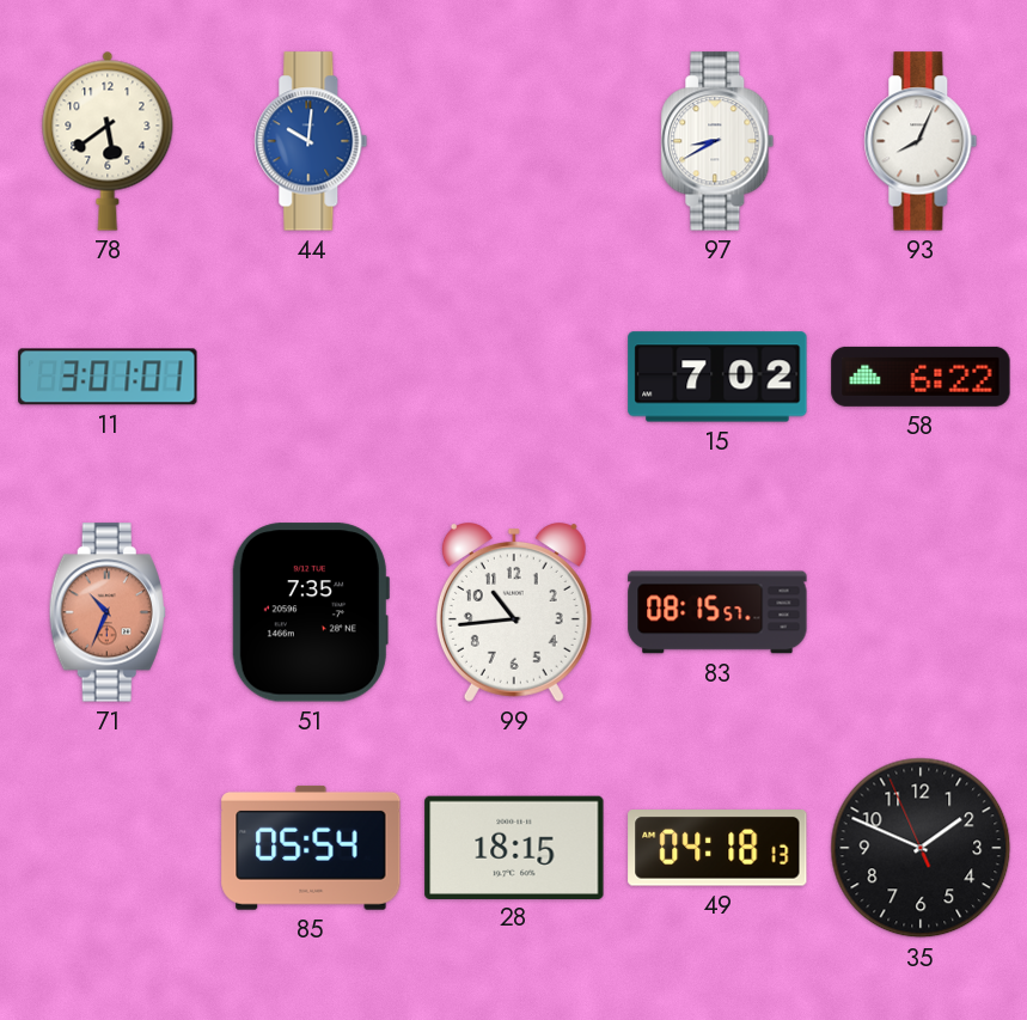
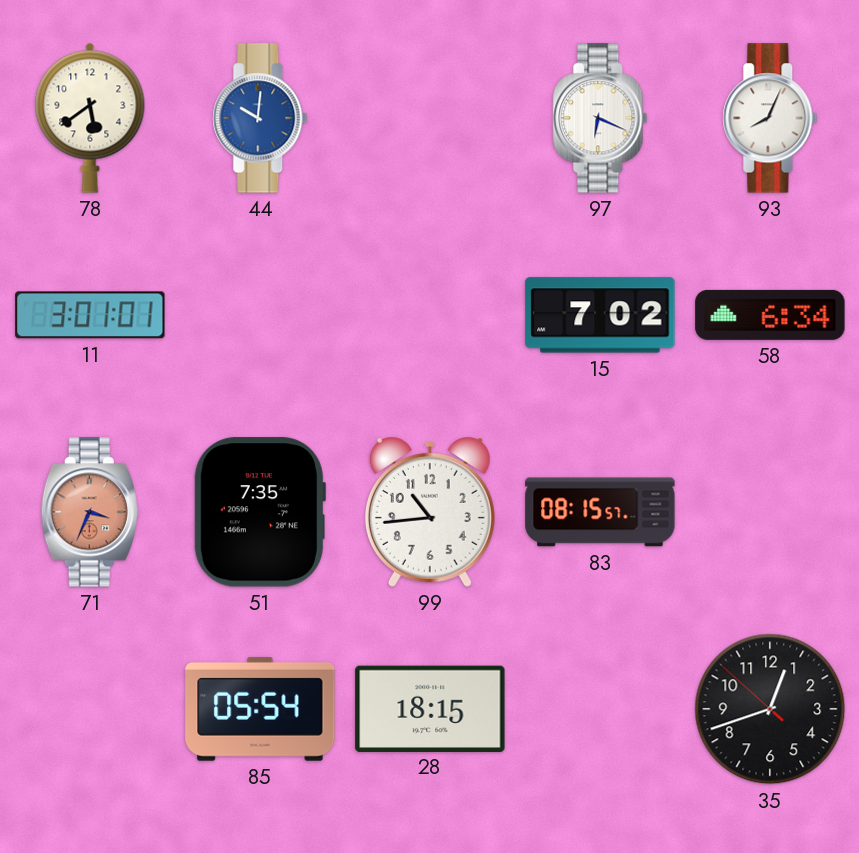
97: 8:40 -> 6:19 (600, 118)
58: 6:22 -> 6:34 (770, 315)
71: 10:34 -> 3:34 (90, 512)
49: 04:18 -> none (717, 848)
35: 1:48 -> 12:41 (770, 709)
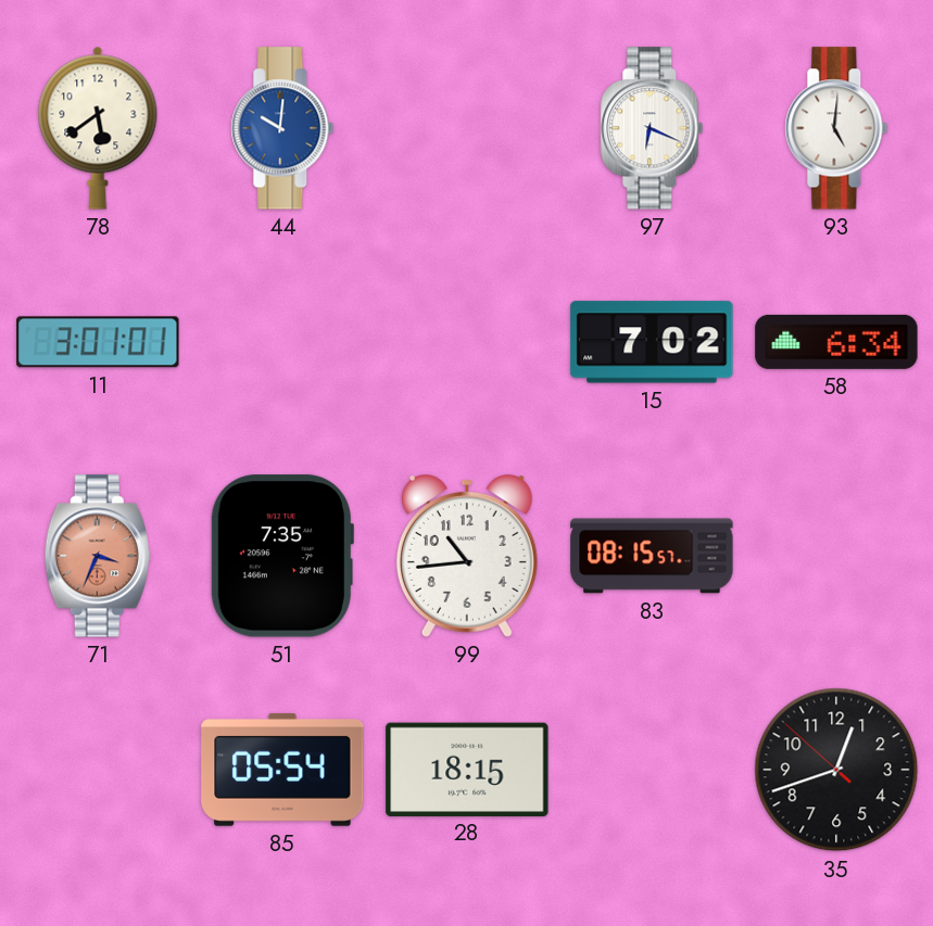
93: 8:04 -> 5:01 (836, 128)
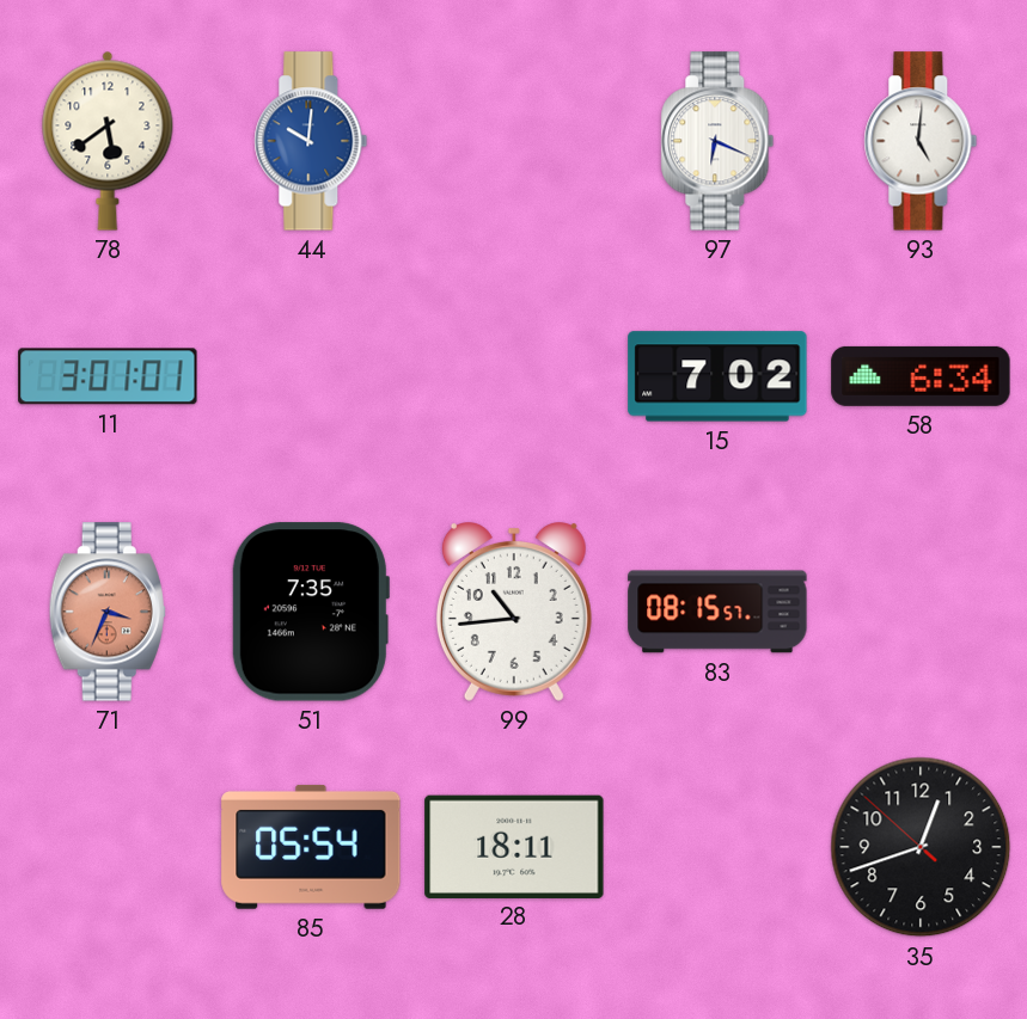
28: 18:15 -> 18:11 (514, 846)
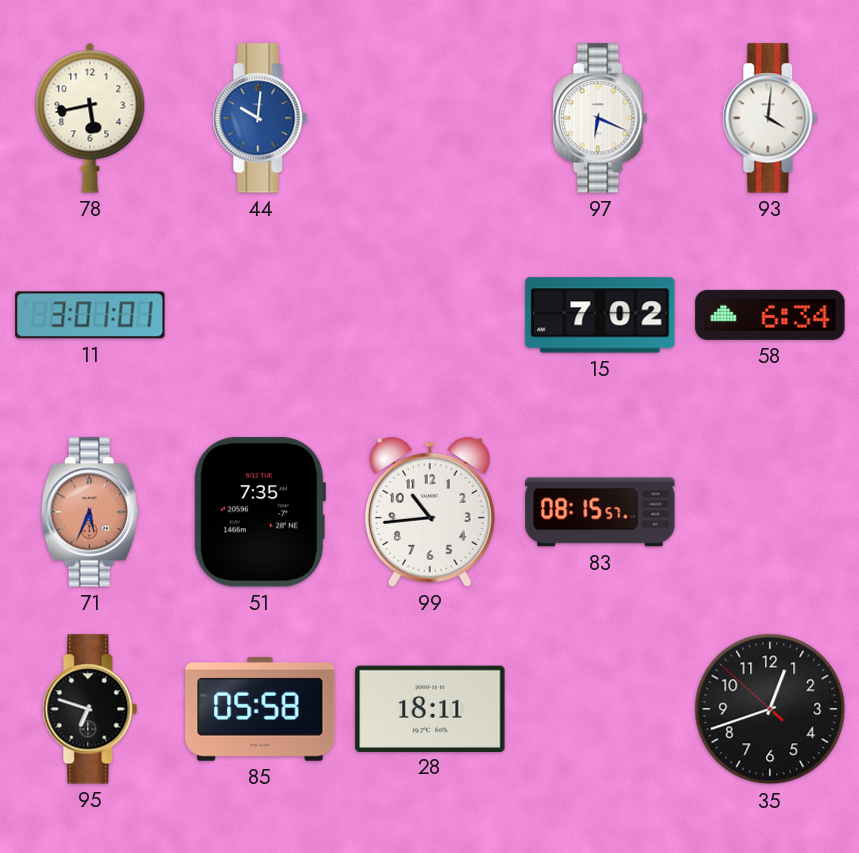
78: 5:39 -> 5:43 (90, 118)
93: 5:01 -> 4:01 (770, 118)
71: 3:34 -> 5:34 (90, 512)
95: none -> 6:48 (90, 709)
85: 05:54 -> 05:58 (260, 709)
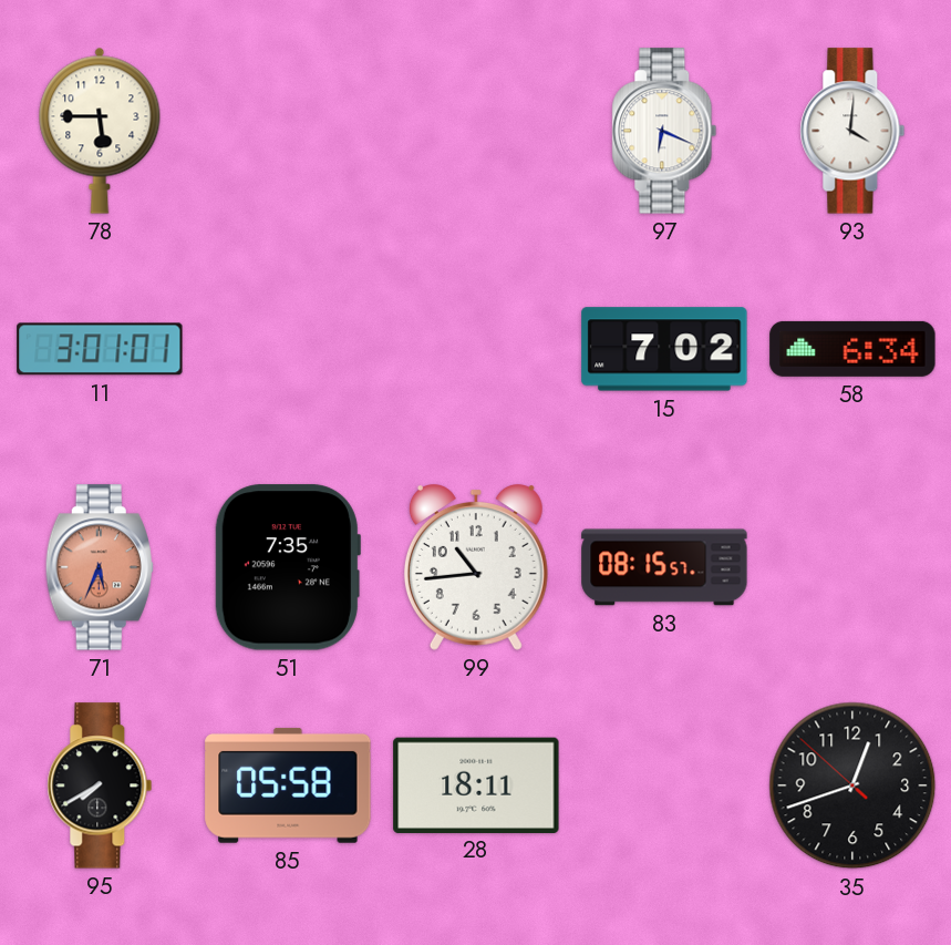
78: 5:43 -> 5:45 (100, 131)
44: 10:01 -> none (260, 118)
95: 6:48 -> 7:40 (100, 785)
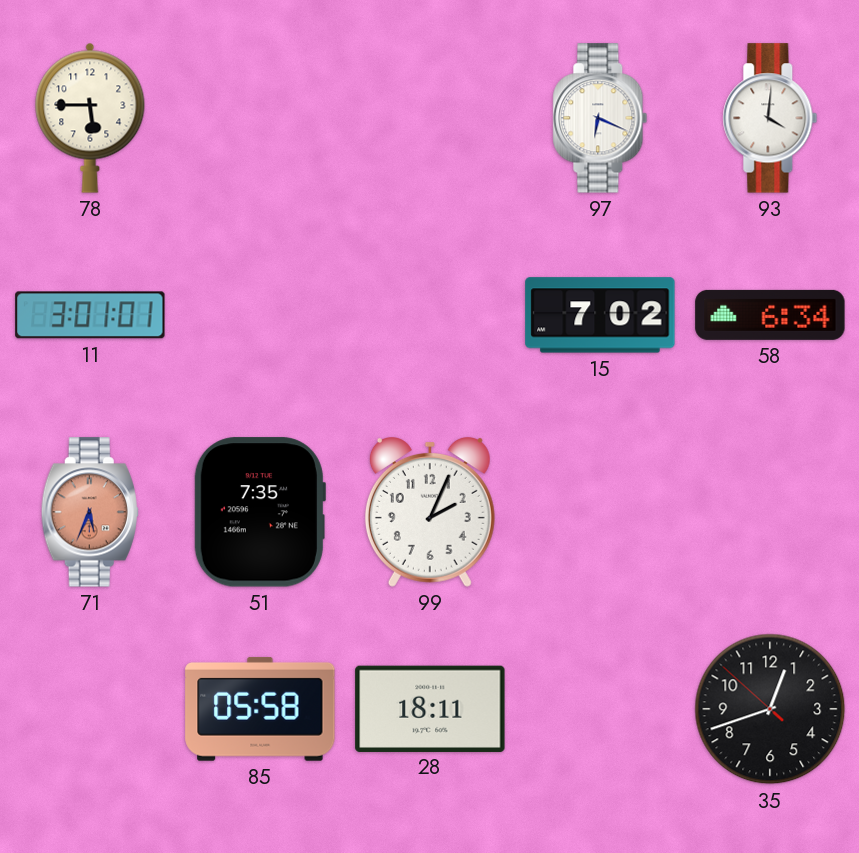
99: 10:44 -> 2:04 (430, 513)
83: 08:15 -> none (664, 567)
95: 7:40 -> none (100, 785)
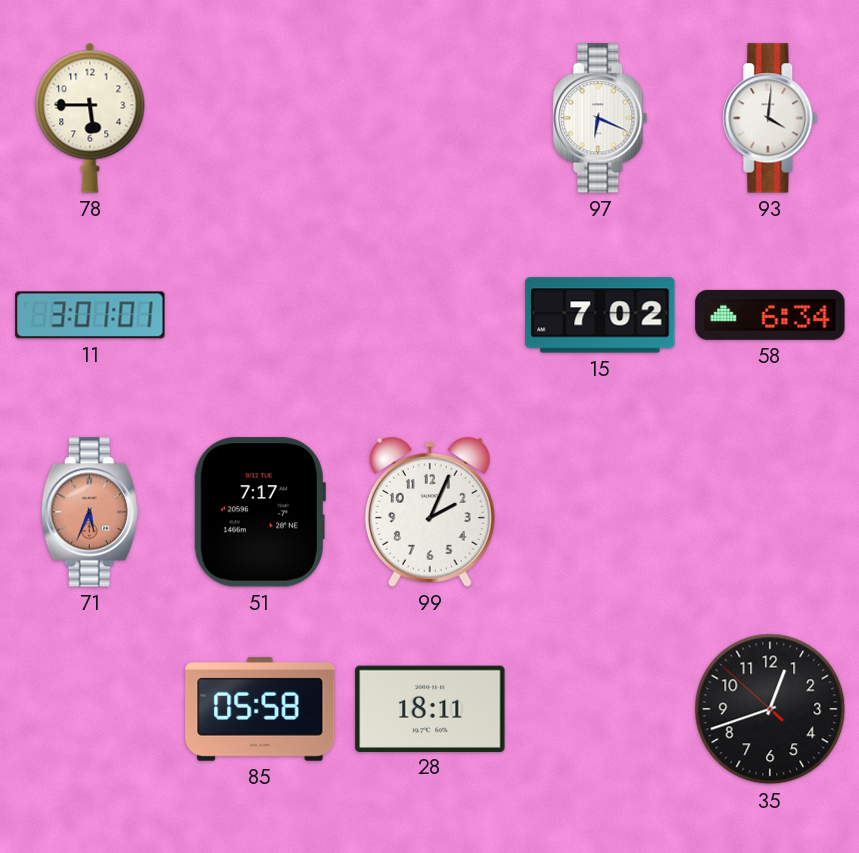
51: 7:35 -> 7:17 (260, 512)
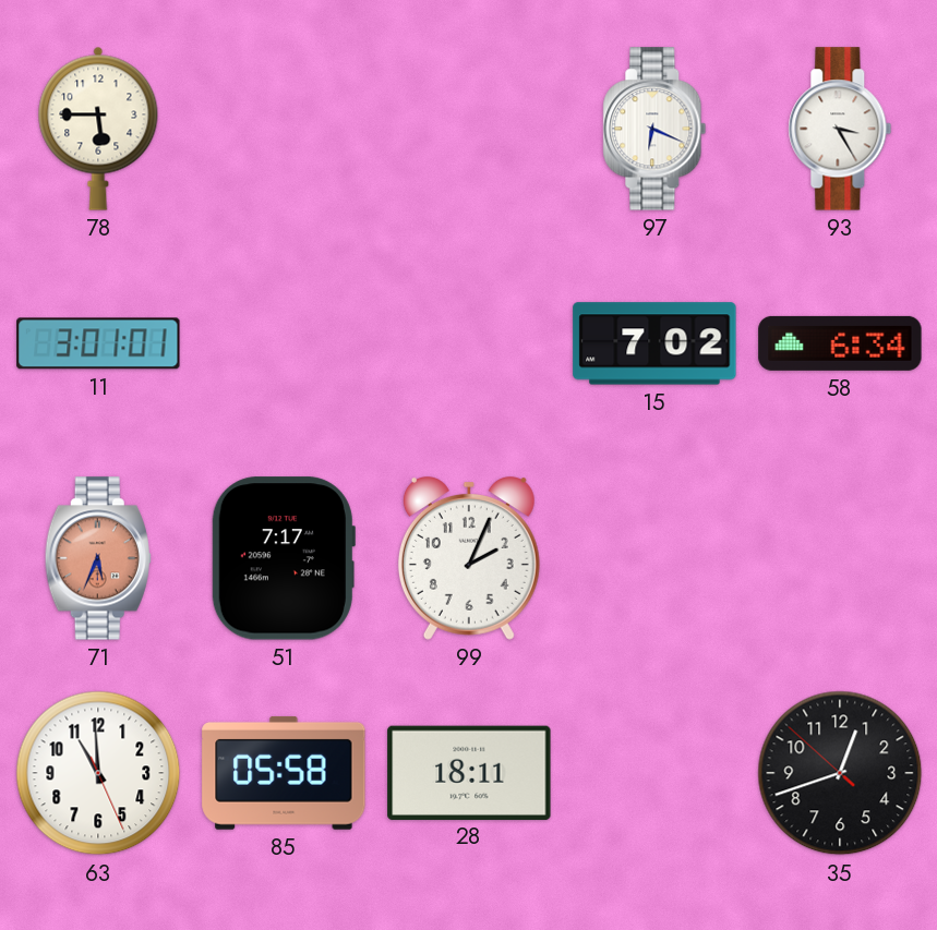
93: 4:01 -> 3:25 (840, 129)
63: none -> 10:59 (98, 773)
